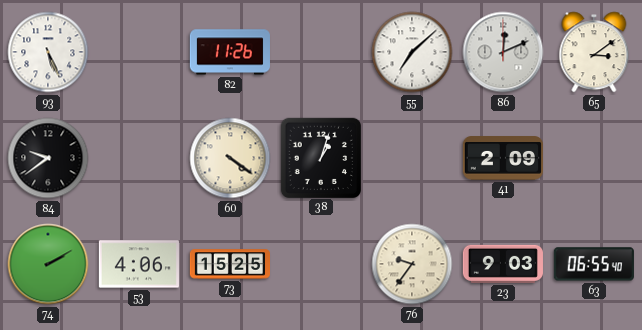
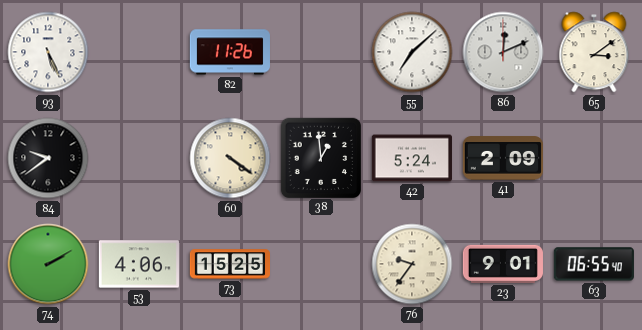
38: 1:03 -> 12:59 (320, 157)
42: none -> 5:24 (412, 158)
23: 9:03 -> 9:01 (503, 264)
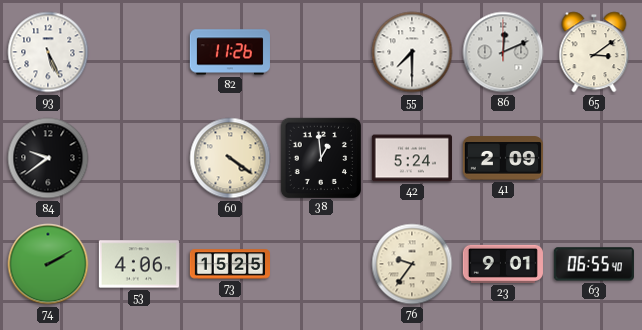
55: 7:08 -> 7:30 (412, 52)
